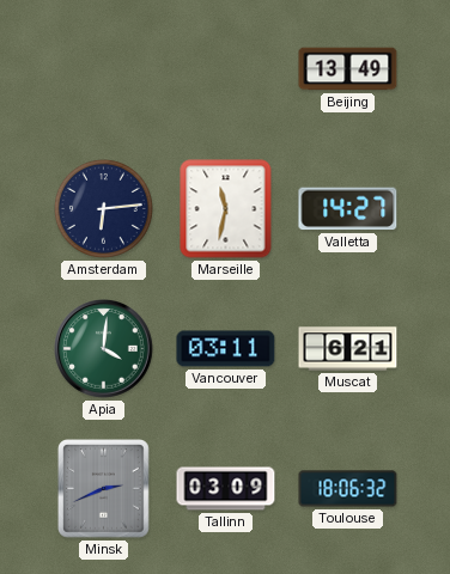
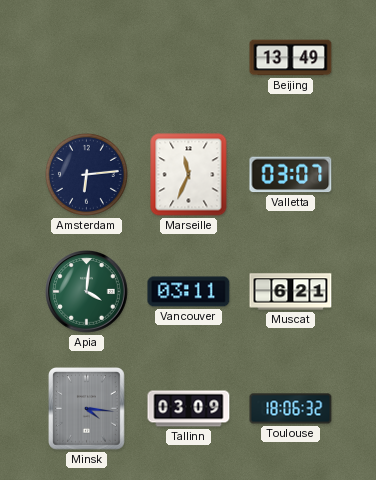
Marseille: 11:32 -> 11:34 (189, 175)
Valletta: 14:27 -> 03:07 (291, 175)
Minsk: 2:41 -> 4:16 (87, 409)
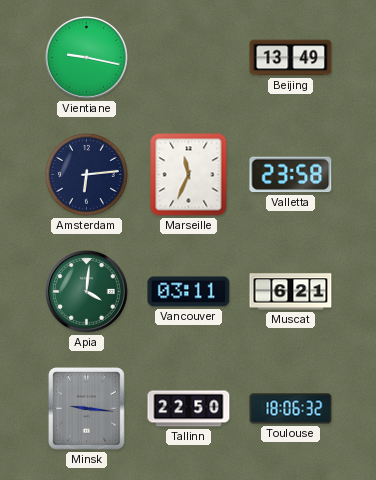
Vientiane: none -> 9:17 (87, 58)
Valletta: 03:07 -> 23:58 (291, 175)
Minsk: 4:16 -> 9:16 (87, 409)
Tallinn: 03:09 -> 22:50 (189, 409)
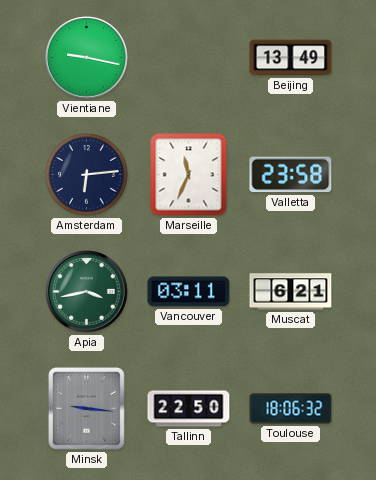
Apia: 4:01 -> 3:43 (87, 292)
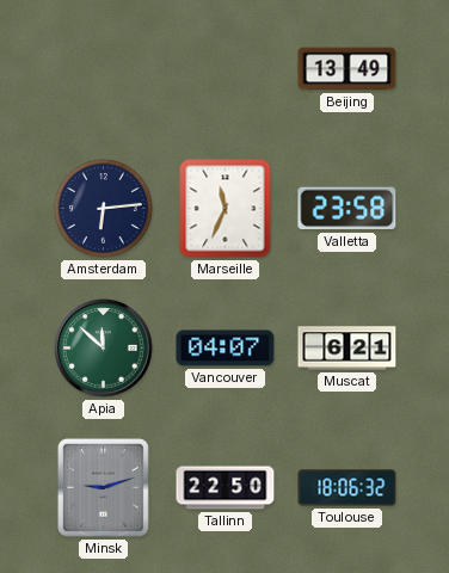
Vientiane: 9:17 -> none (87, 58)
Apia: 3:43 -> 11:52 (104, 349)
Vancouver: 03:11 -> 04:07 (226, 349)
Minsk: 9:16 -> 9:12 (104, 488)
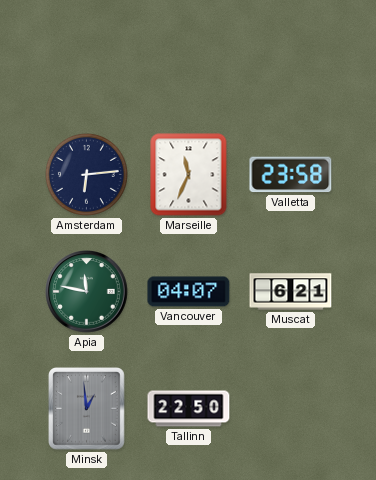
Beijing: 13:49 -> none (347, 69)
Apia: 11:52 -> 11:47 (87, 292)
Minsk: 9:12 -> 12:59 (87, 409)
Toulouse: 18:06 -> none (347, 488)
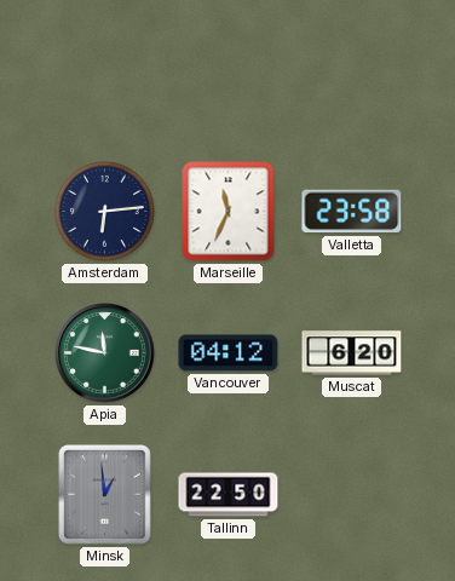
Vancouver: 04:07 -> 04:12 (229, 353)
Muscat: 6:21 -> 6:20 (352, 353)
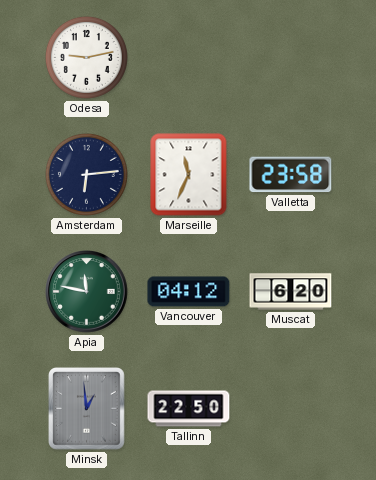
Odesa: none -> 9:13 (86, 57)
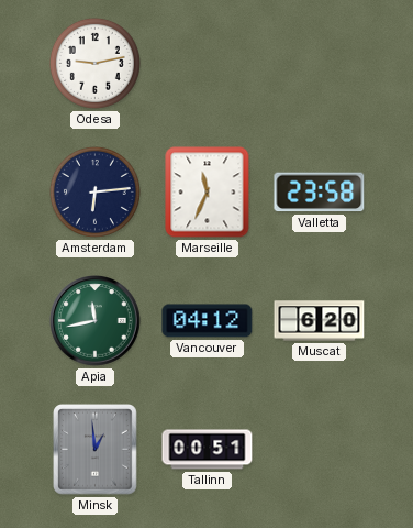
Apia: 11:47 -> 11:43 (96, 321)
Tallinn: 22:50 -> 00:51 (208, 450)
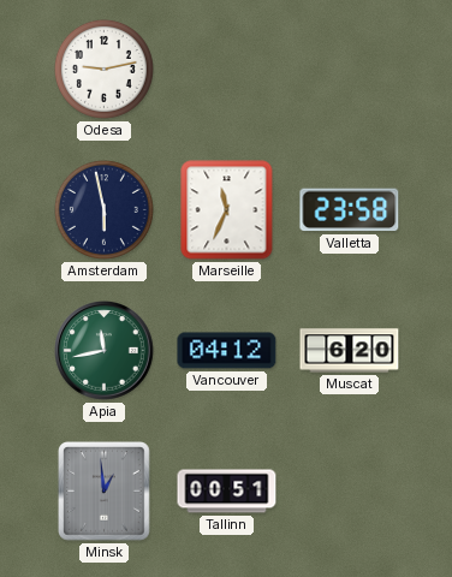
Amsterdam: 6:14 -> 5:58 (103, 209)
